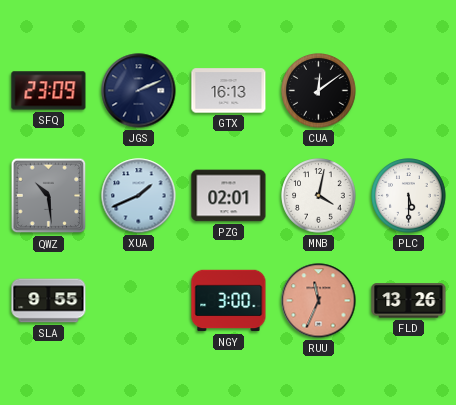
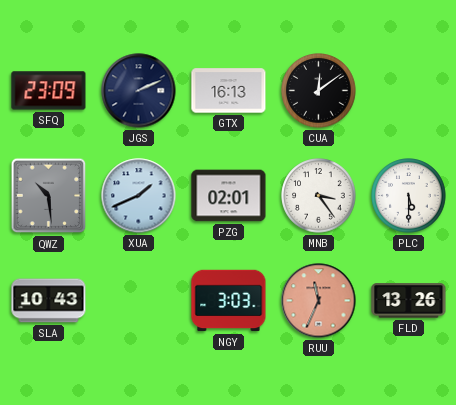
MNB: 4:02 -> 3:24 (319, 196)
SLA: 9:55 -> 10:43 (49, 301)
NGY: 3:00 -> 3:03 (229, 301)
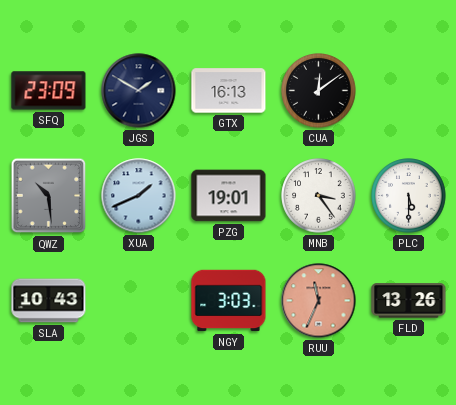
JGS: 2:11 -> 1:50 (139, 91)
PZG: 02:01 -> 19:01 (229, 196)
